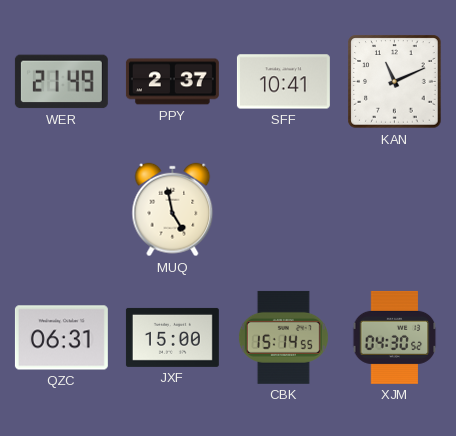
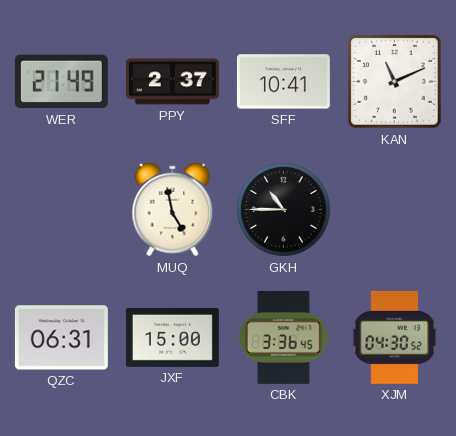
GKH: none -> 10:45 (284, 210)
CBK: 15:14 -> 3:36 (283, 337)
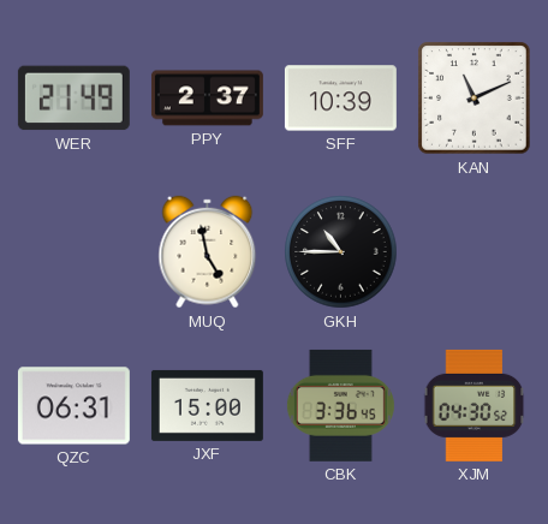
SFF: 10:41 -> 10:39 (340, 99)
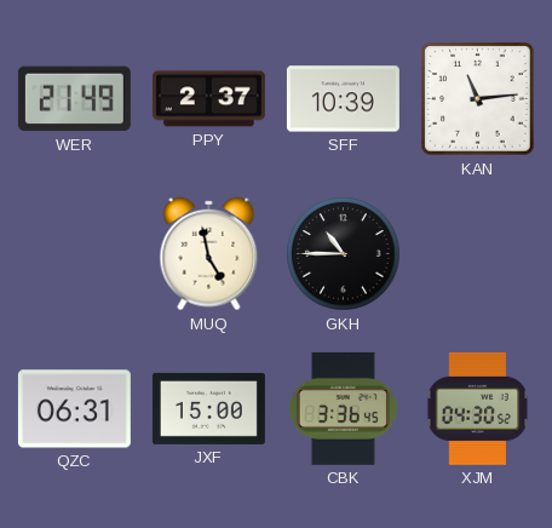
KAN: 11:11 -> 11:14 (478, 99)
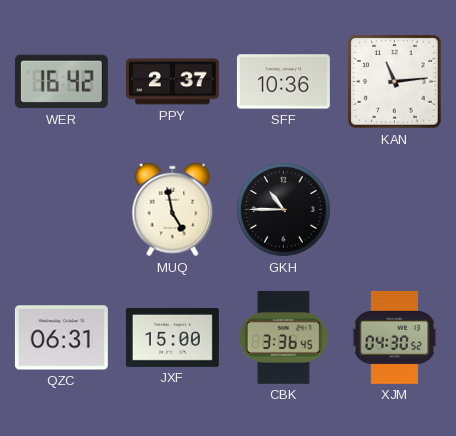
WER: 21:49 -> 16:42 (61, 82)
SFF: 10:39 -> 10:36 (283, 82)
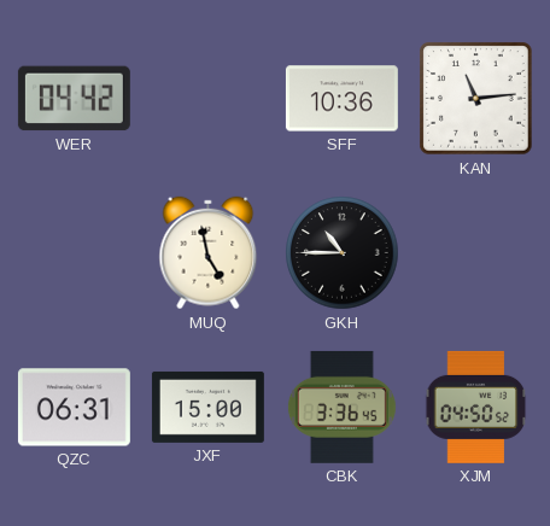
WER: 16:42 -> 04:42 (74, 99)
PPY: 2:37 -> none (172, 82)
XJM: 04:30 -> 04:50 (476, 407)
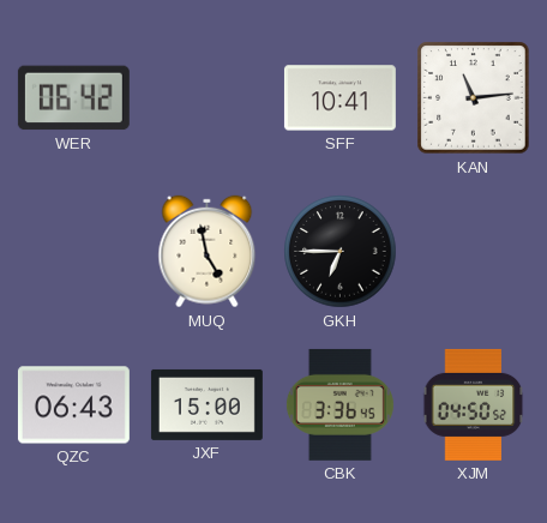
WER: 04:42 -> 06:42 (73, 98)
SFF: 10:36 -> 10:41 (339, 98)
GKH: 10:45 -> 6:45 (341, 252)
QZC: 06:31 -> 06:43 (73, 405)
